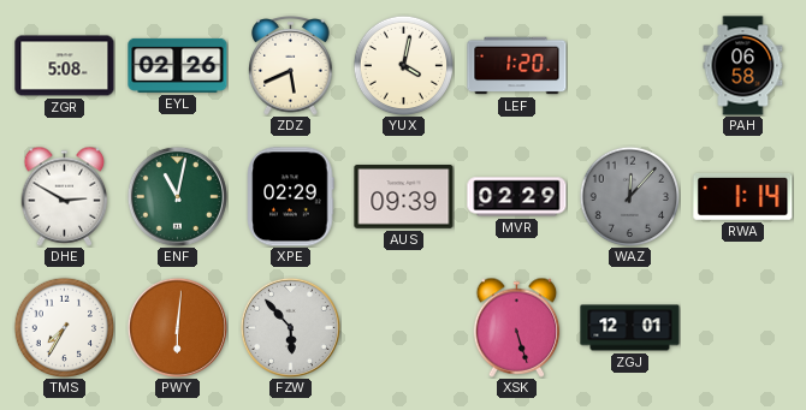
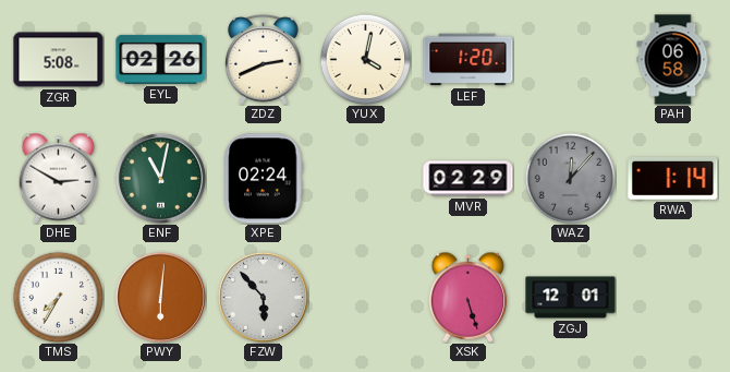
ZDZ: 5:41 -> 2:41 (264, 60)
XPE: 02:29 -> 02:24 (264, 179)
AUS: 09:39 -> none (404, 197)
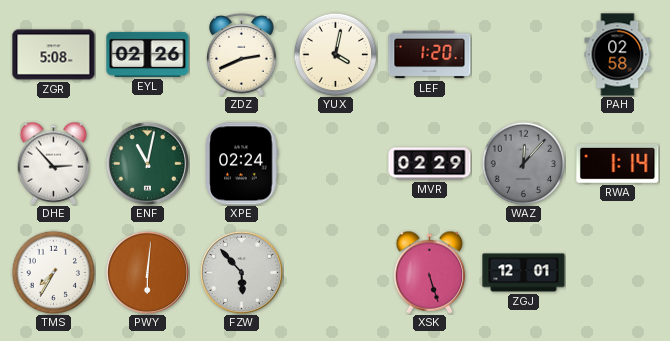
PAH: 06:58 -> 02:58 (618, 55)
DHE: 2:50 -> 2:53 (54, 163)
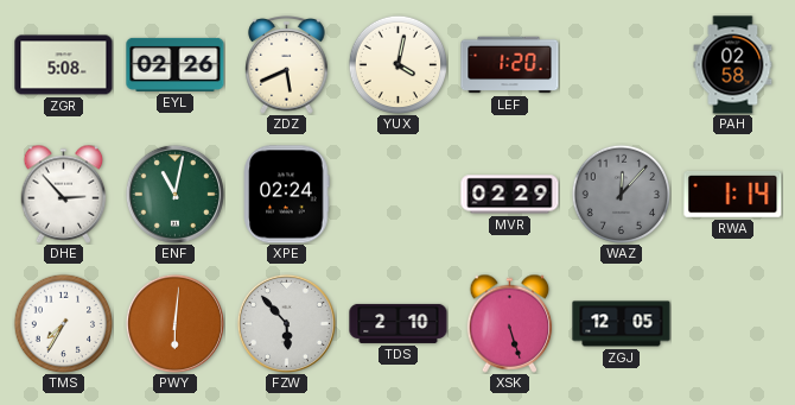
ZDZ: 2:41 -> 5:41 (287, 65)
TDS: none -> 2:10 (399, 323)
ZGJ: 12:01 -> 12:05 (622, 324)
